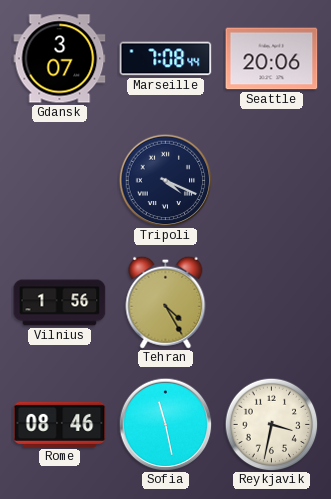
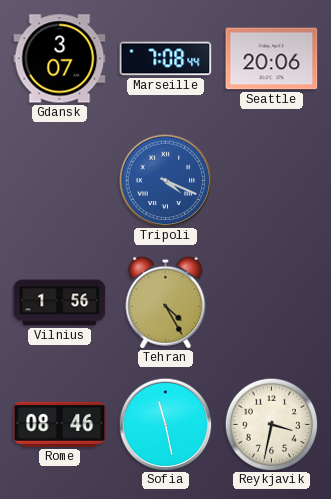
Tripoli dial: navy -> blue (165, 180)
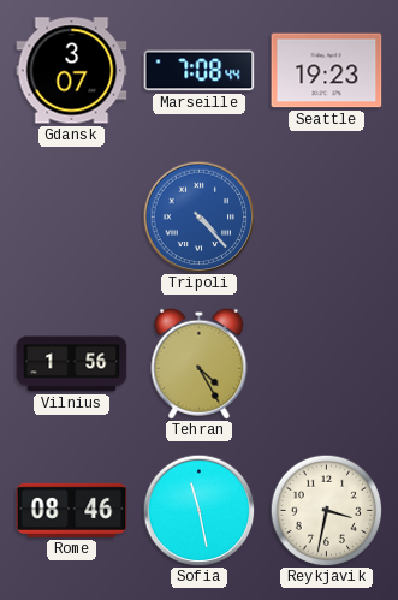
Seattle: 20:06 -> 19:23 (327, 71)
Tripoli: 4:19 -> 4:23 (198, 216)
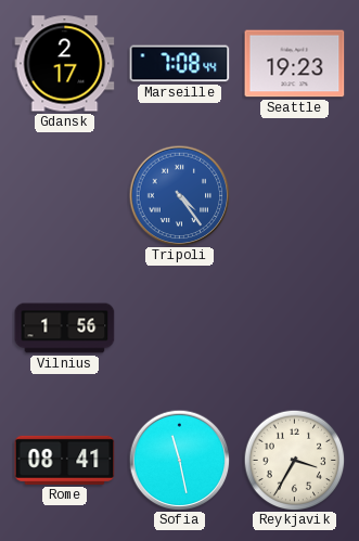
Gdansk: 3:07 -> 2:17 (65, 64)
Tripoli: 4:23 -> 4:24 (179, 195)
Tehran: 4:25 -> none (200, 363)
Rome: 08:46 -> 08:41 (65, 460)
Reykjavik: 3:32 -> 3:35 (294, 460)
